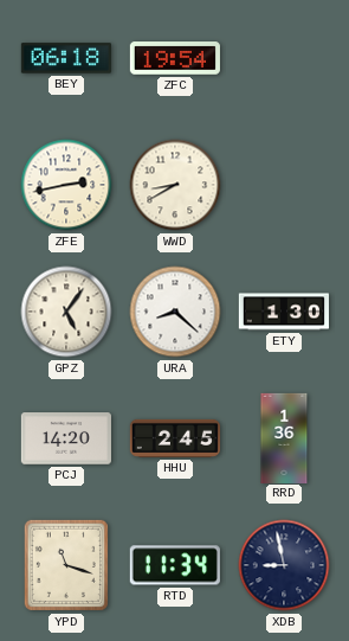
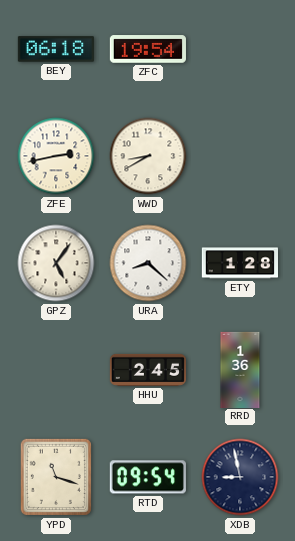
ETY: 1:30 -> 1:28 (239, 263)
PCJ: 14:20 -> none (65, 438)
RTD: 11:34 -> 09:54 (148, 477)
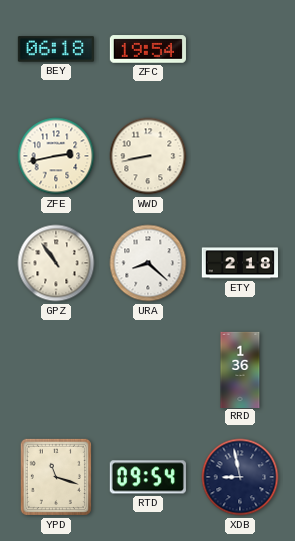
WWD: 8:40 -> 8:43 (148, 156)
GPZ: 5:06 -> 10:54 (56, 263)
ETY: 1:28 -> 2:18 (239, 263)
HHU: 2:45 -> none (147, 370)
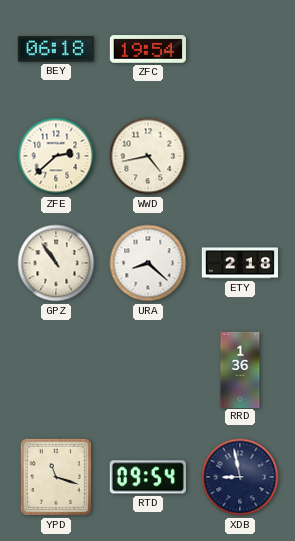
ZFE: 2:43 -> 2:38 (56, 156)
WWD: 8:43 -> 4:43 (148, 156)
